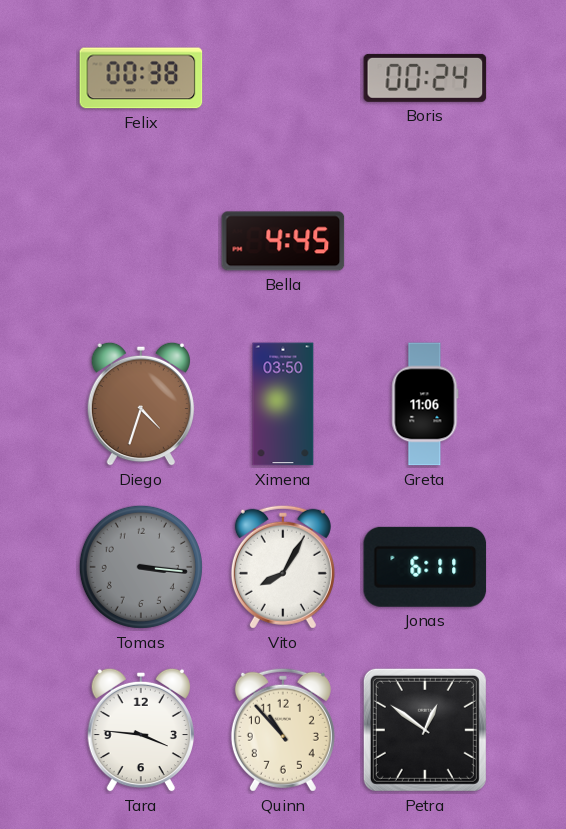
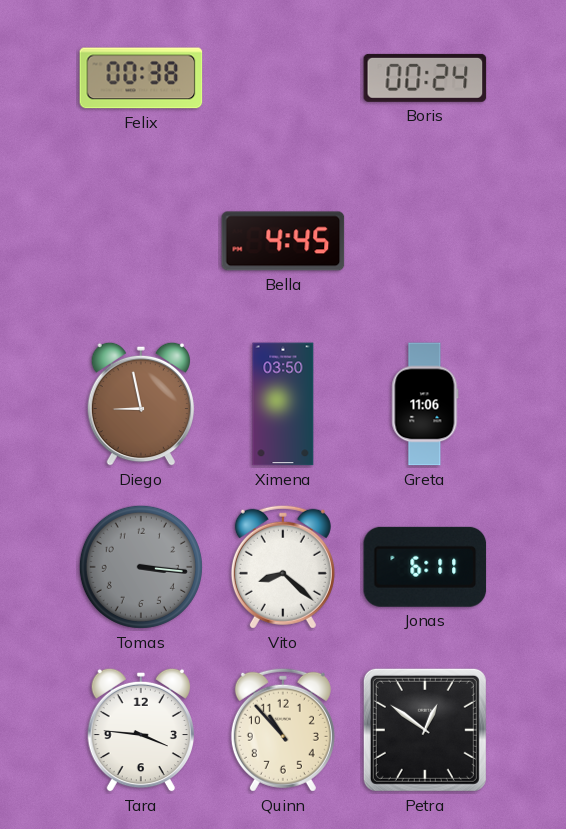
Diego: 4:33 -> 8:58 (140, 404)
Vito: 8:05 -> 8:22 (283, 567)
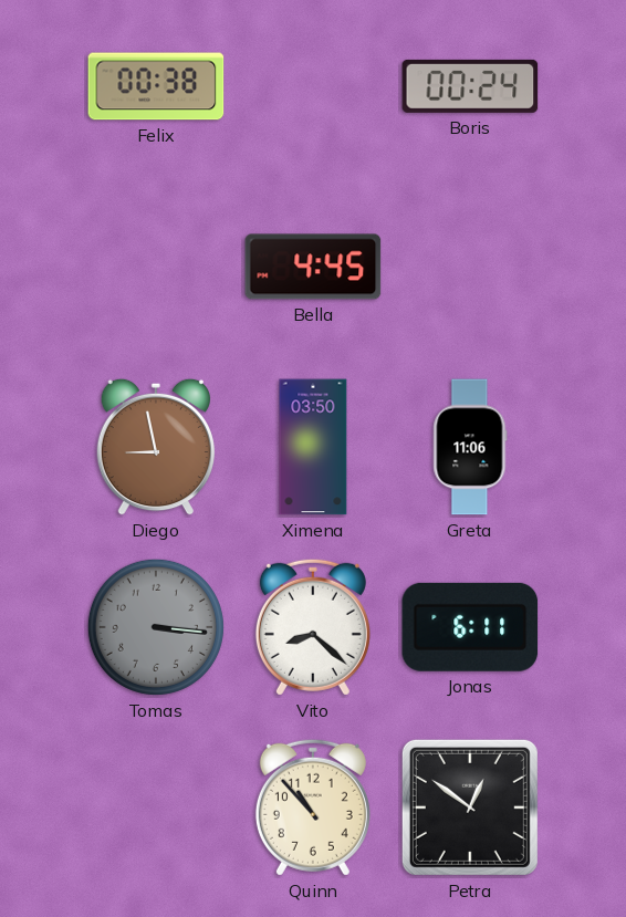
Tara: 3:46 -> none (140, 730)
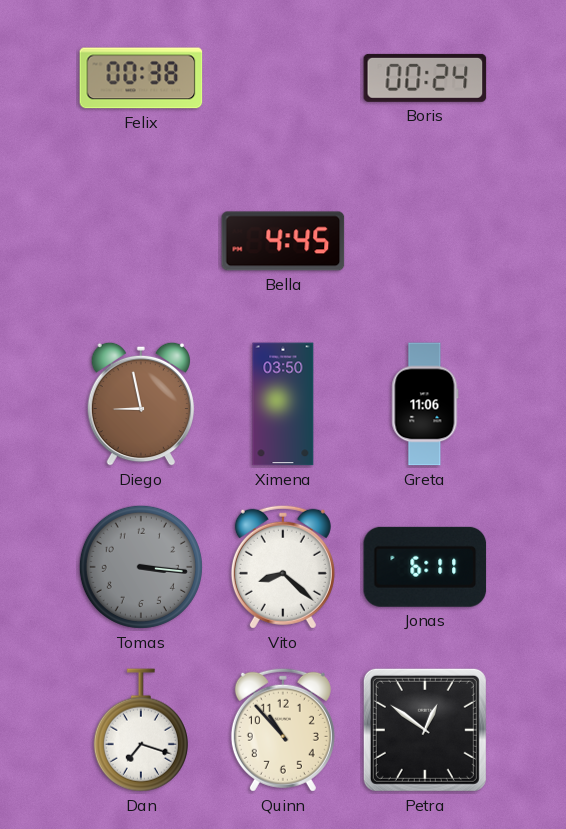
Dan: none -> 7:18 (141, 730)
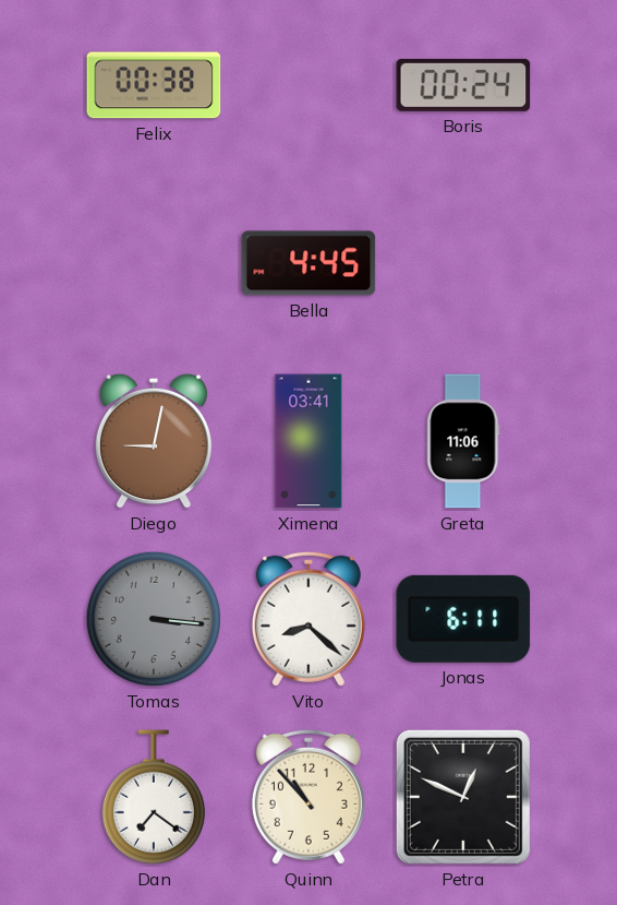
Diego: 8:58 -> 9:02 (153, 441)
Ximena: 03:50 -> 03:41 (308, 441)
Dan: 7:18 -> 7:21 (154, 797)
Petra: 12:51 -> 12:49 (463, 797)
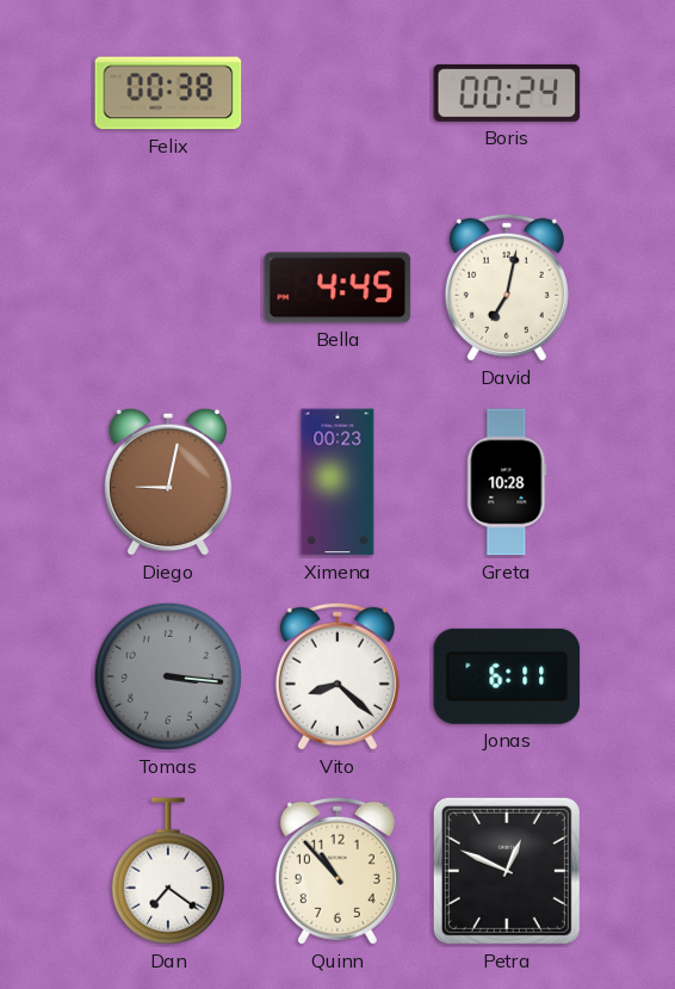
David: none -> 7:02 (507, 288)
Ximena: 03:41 -> 00:23 (337, 482)
Greta: 11:06 -> 10:28 (507, 482)
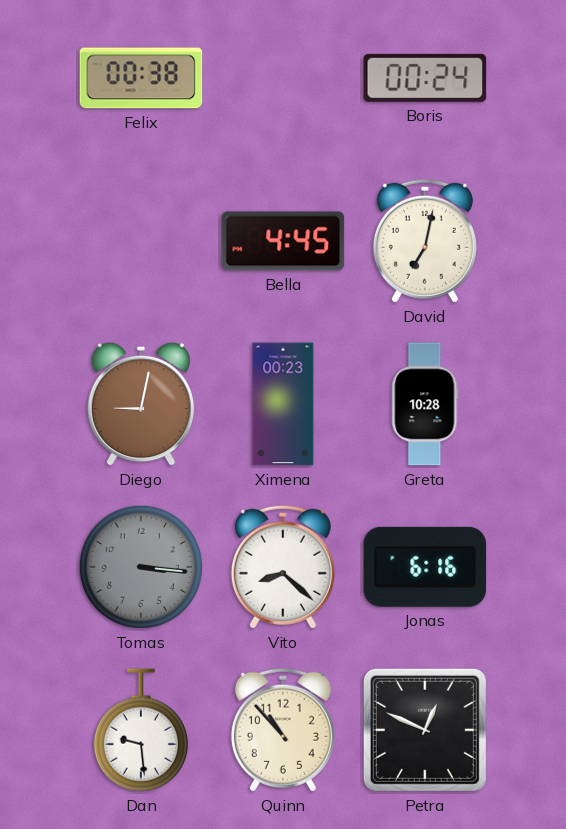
Jonas: 6:11 -> 6:16 (425, 567)
Dan: 7:21 -> 9:29 (141, 730)
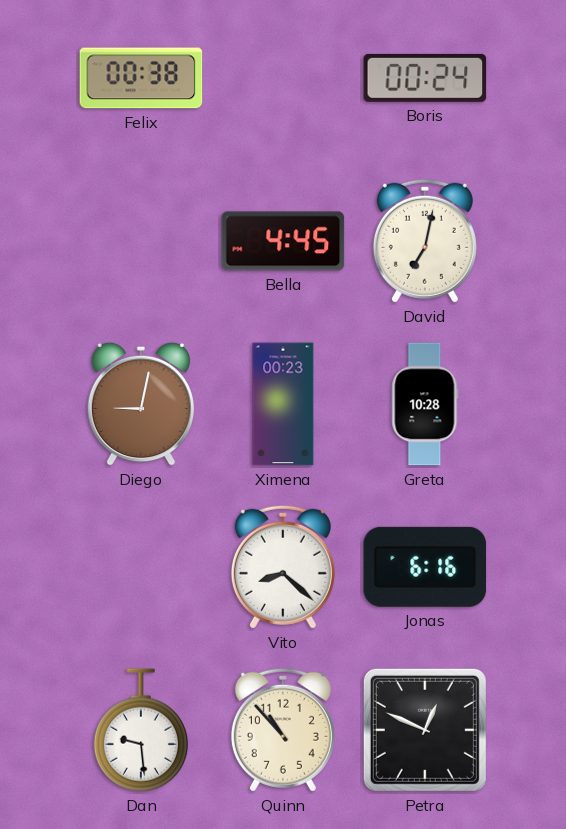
Tomas: 3:16 -> none (141, 567)
